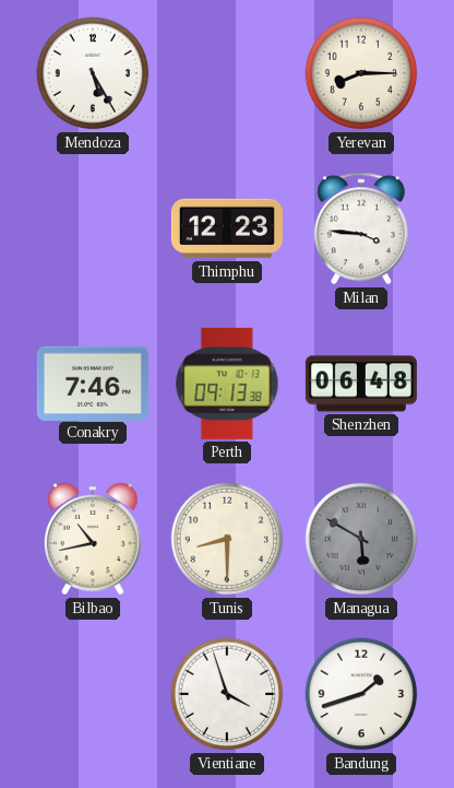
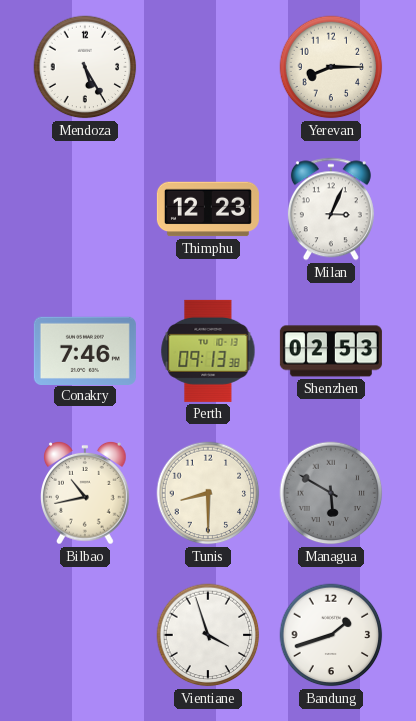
Milan: 3:46 -> 3:04 (331, 209)
Shenzhen: 06:48 -> 02:53 (331, 351)
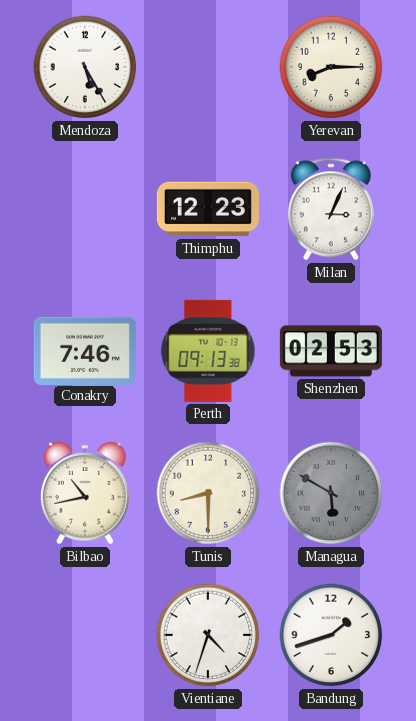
Vientiane: 3:57 -> 4:33 (208, 635)
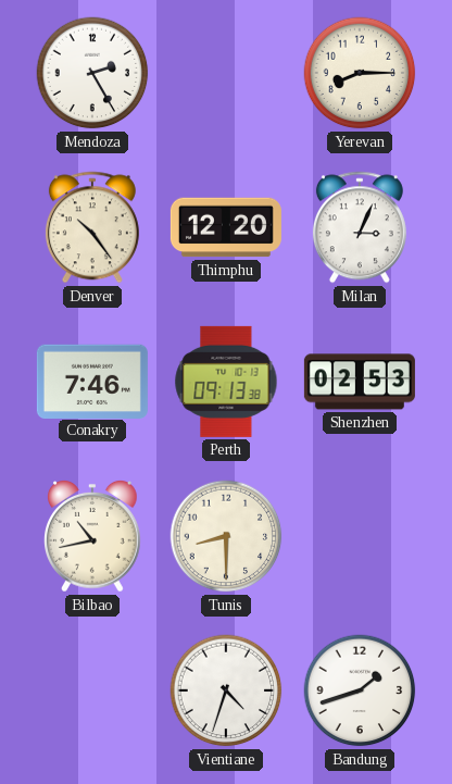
Mendoza: 5:25 -> 2:25 (92, 73)
Denver: none -> 10:24 (92, 227)
Thimphu: 12:23 -> 12:20 (226, 227)
Managua: 5:50 -> none (331, 493)
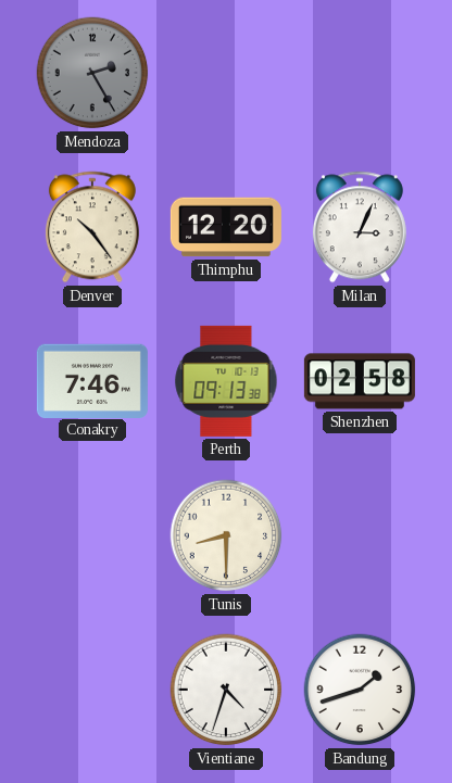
Mendoza dial: white -> grey (92, 73)
Yerevan: 8:15 -> none (360, 73)
Shenzhen: 02:53 -> 02:58 (360, 381)
Bilbao: 10:43 -> none (93, 536)
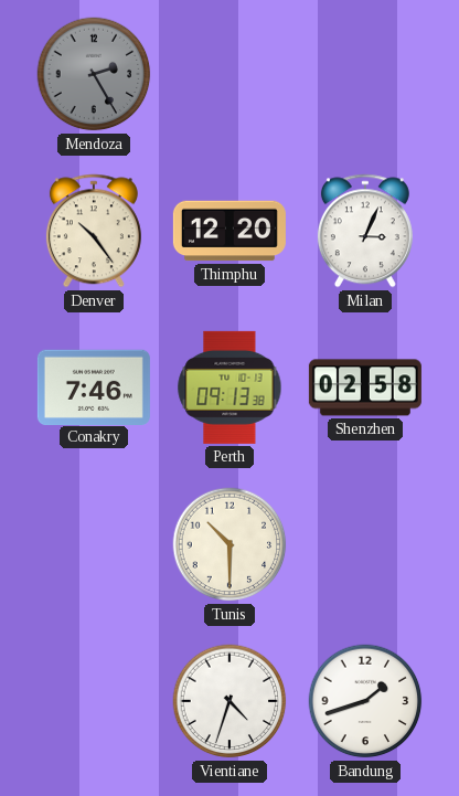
Tunis: 8:30 -> 10:30 (229, 544)
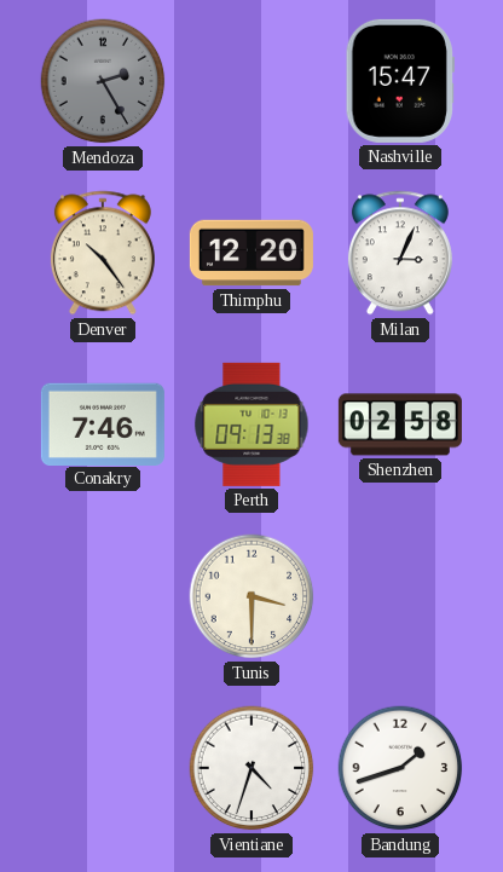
Nashville: none -> 15:47 (400, 81)
Tunis: 10:30 -> 3:30 (251, 596)
